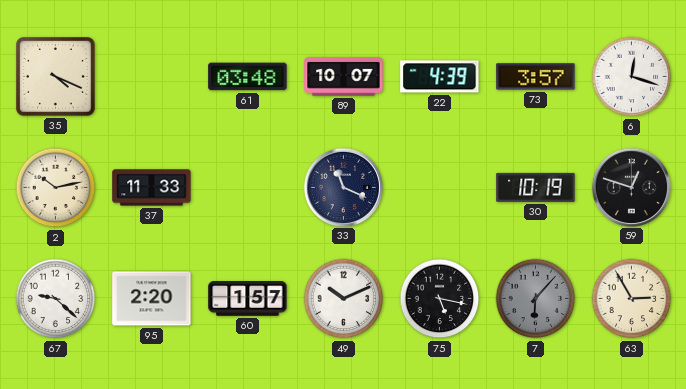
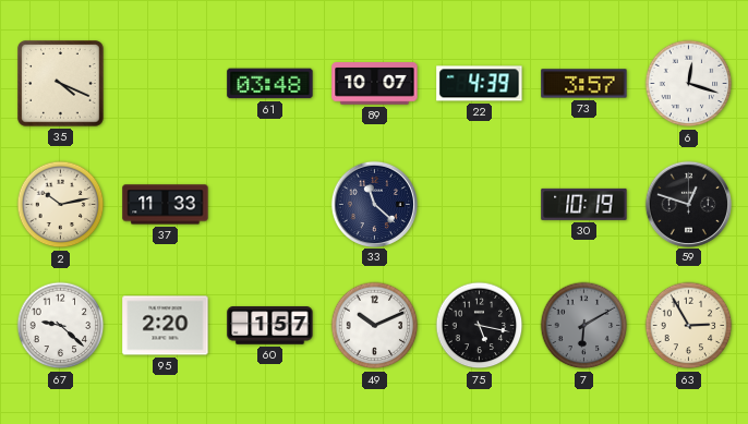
33: 11:19 -> 11:22 (374, 204)
7: 6:07 -> 6:10 (584, 326)
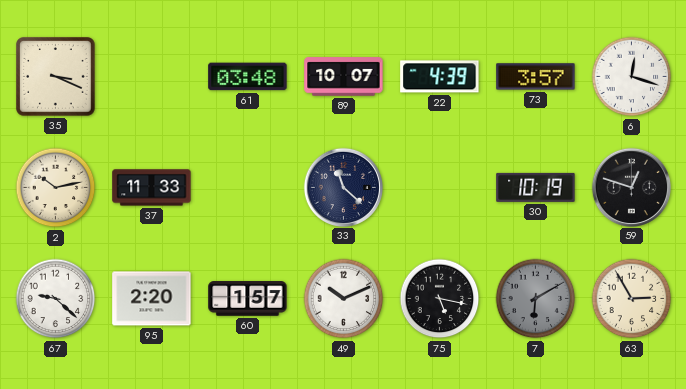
35: 4:19 -> 3:19 (56, 77)
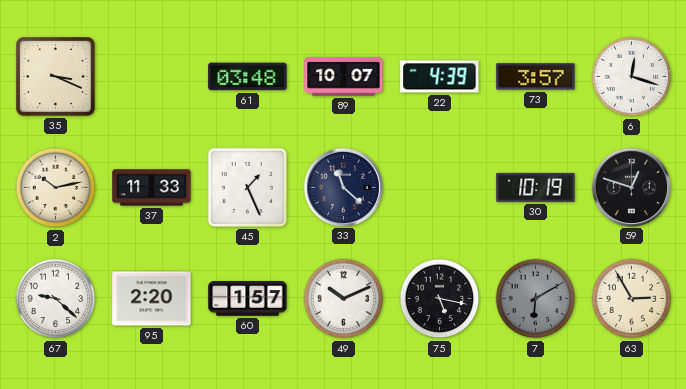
45: none -> 1:26 (247, 187)
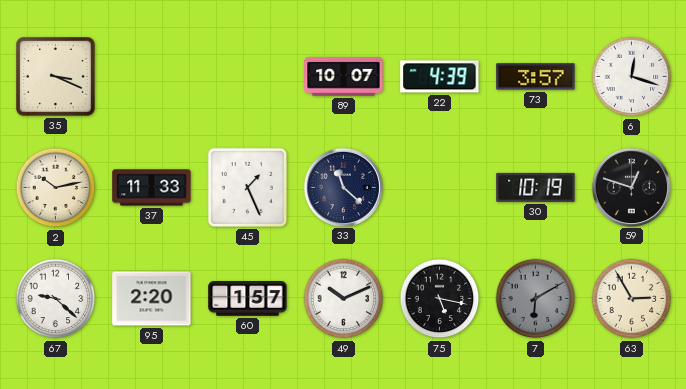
61: 03:48 -> none (248, 77)
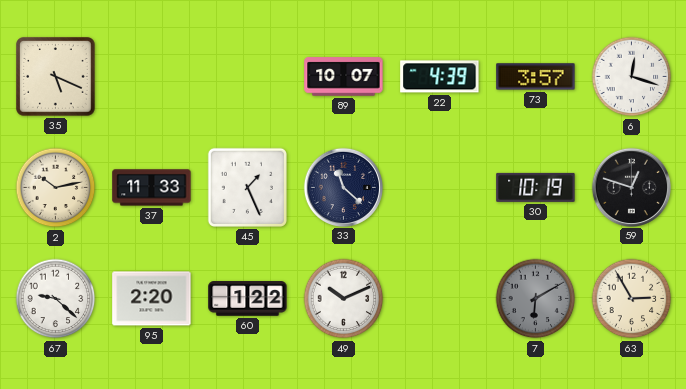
35: 3:19 -> 5:19 (56, 77)
60: 1:57 -> 1:22 (248, 299)
75: 5:17 -> none (440, 299)
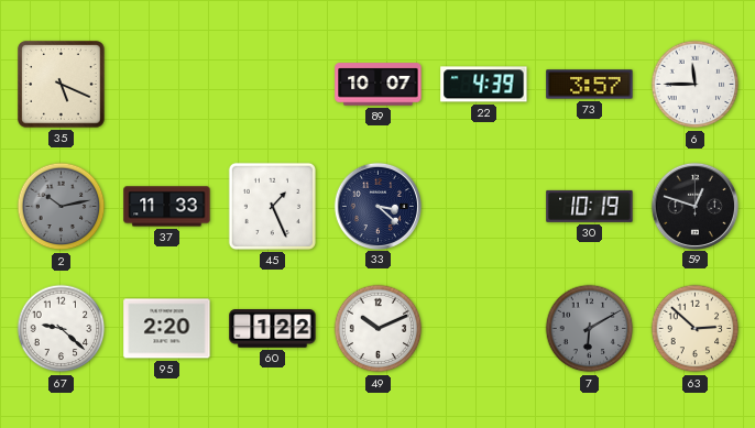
6: 12:18 -> 11:45 (696, 85)
2 dial: cream -> grey (62, 207)
33: 11:22 -> 3:22 (377, 206)
63: 2:55 -> 2:52 (696, 329)
